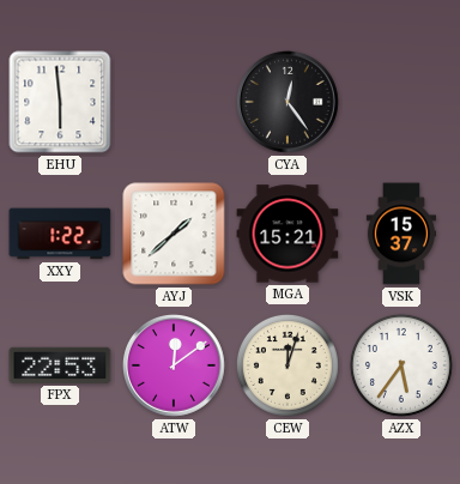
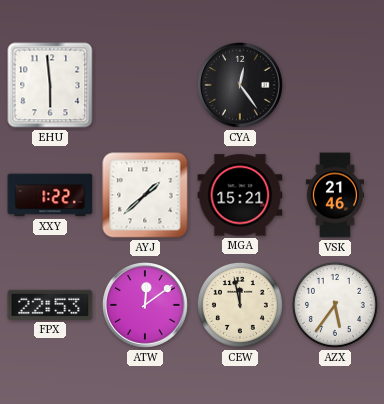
VSK: 15:37 -> 21:46 (334, 195)
CEW: 12:03 -> 11:58 (240, 305)
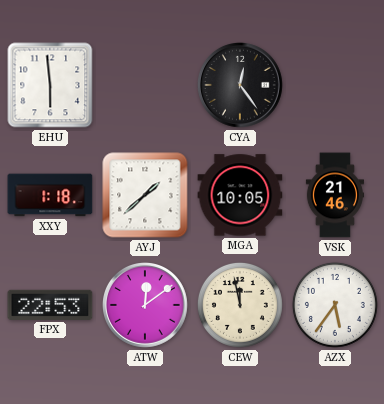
XXY: 1:22 -> 1:18 (50, 195)
MGA: 15:21 -> 10:05 (240, 195)
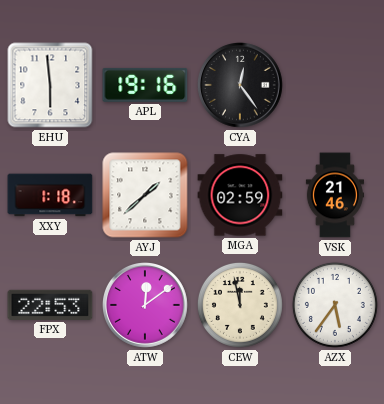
APL: none -> 19:16 (145, 85)
MGA: 10:05 -> 02:59 (240, 195)
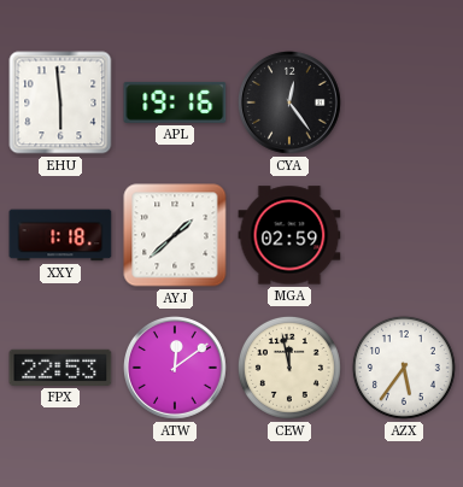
VSK: 21:46 -> none (334, 195)
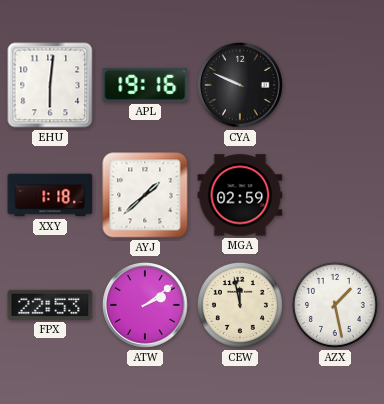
EHU: 5:59 -> 6:01 (50, 85)
CYA: 12:24 -> 9:49 (241, 86)
ATW: 12:09 -> 2:09 (146, 306)
AZX: 5:36 -> 1:28 (335, 305)
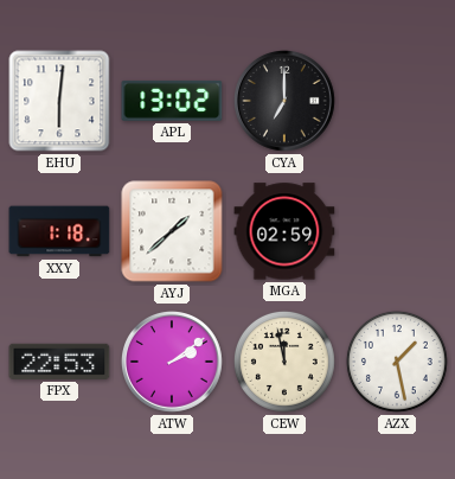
APL: 19:16 -> 13:02 (172, 101)
CYA: 9:49 -> 7:00 (286, 102)
